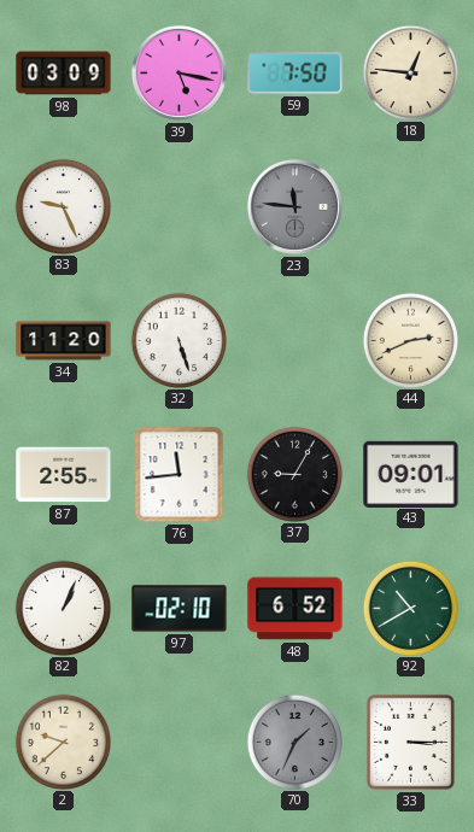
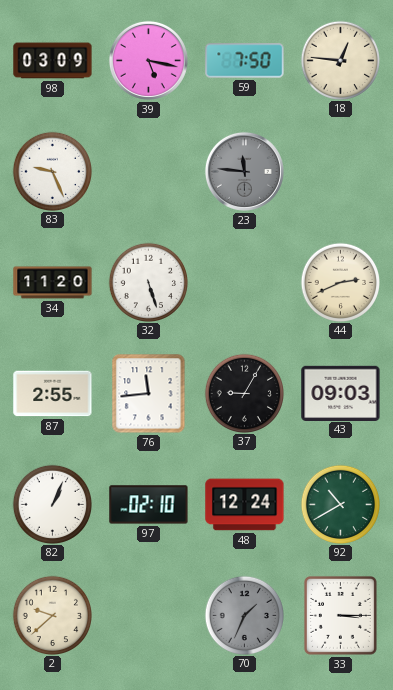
43: 09:01 -> 09:03 (341, 393)
48: 6:52 -> 12:24 (245, 505)
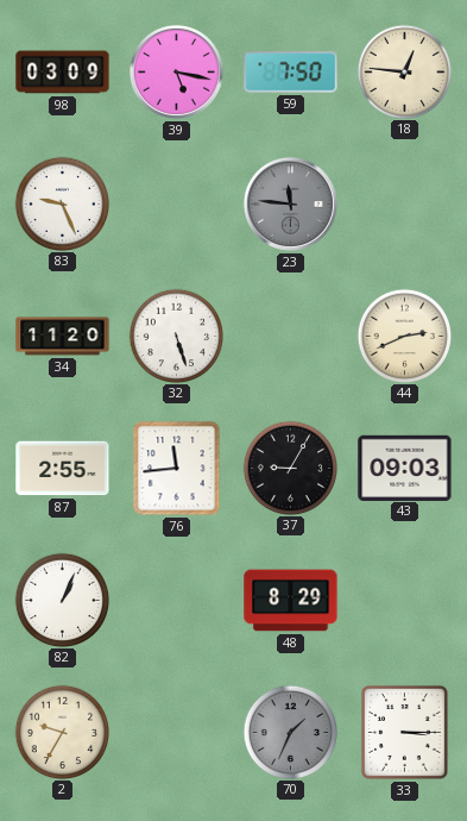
97: 02:10 -> none (149, 505)
48: 12:24 -> 8:29 (291, 601)
92: 10:40 -> none (340, 504)
2: 9:38 -> 9:35 (62, 732)
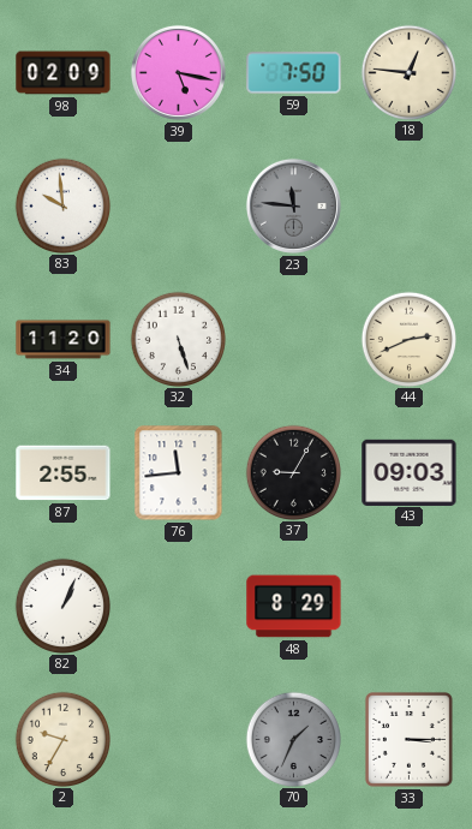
98: 03:09 -> 02:09 (64, 73)
83: 9:26 -> 9:59 (62, 205)
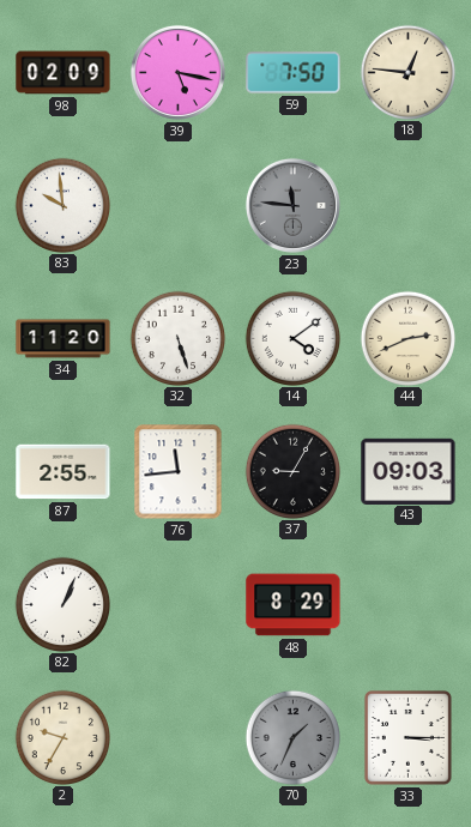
14: none -> 4:09 (292, 338)
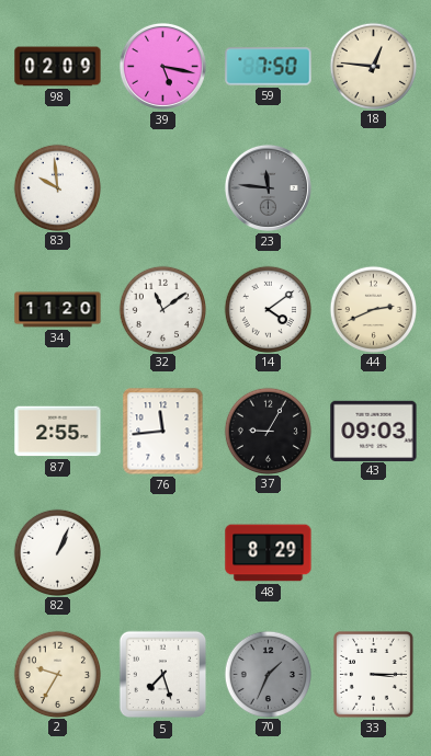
32: 5:27 -> 11:09 (162, 309)
5: none -> 7:27 (163, 675)
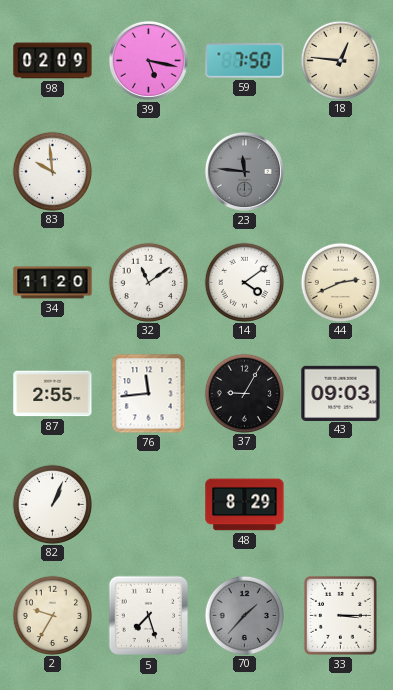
70: 1:34 -> 1:37 (244, 615)
